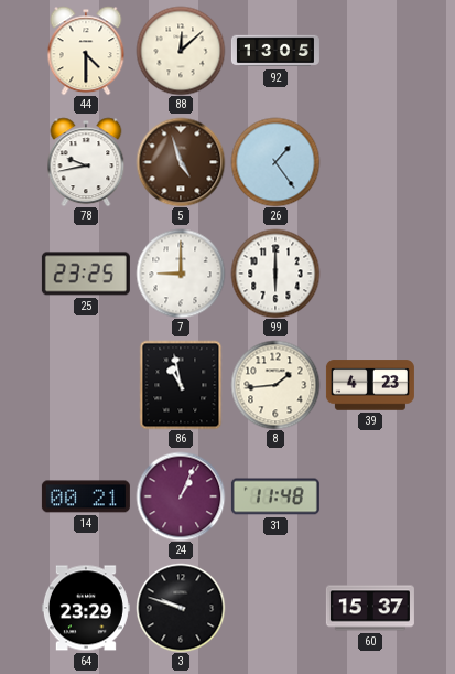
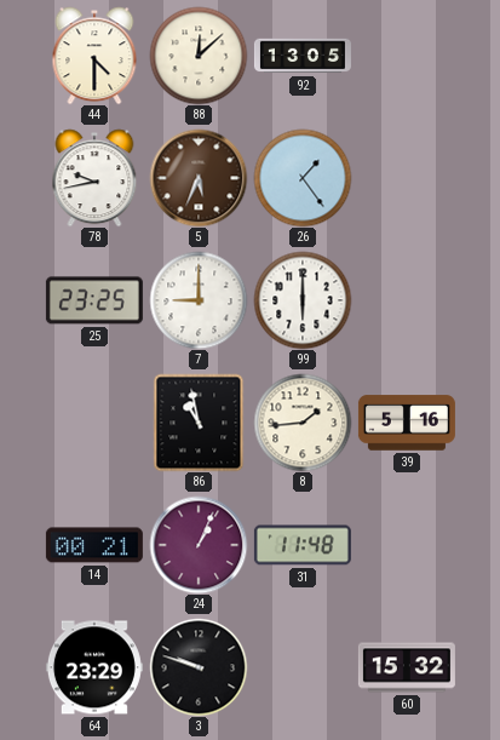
5: 4:57 -> 5:34 (199, 178)
39: 4:23 -> 5:16 (407, 423)
60: 15:37 -> 15:32 (407, 667)
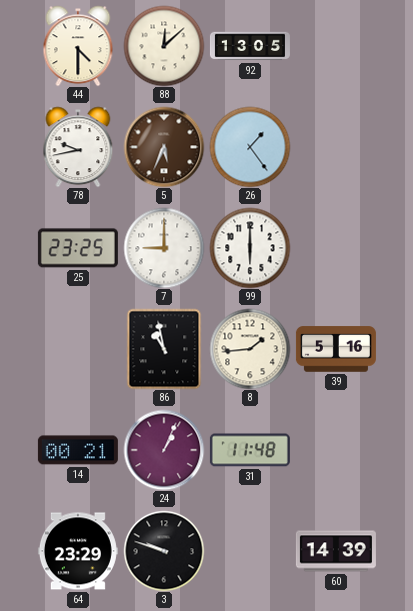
60: 15:32 -> 14:39 (336, 551)
